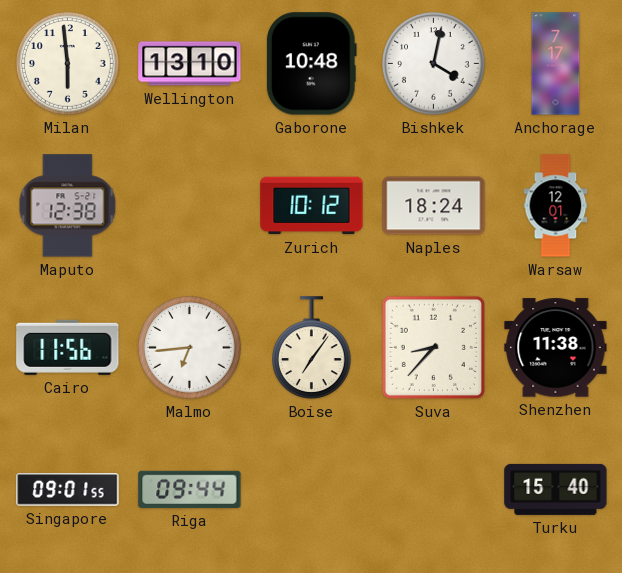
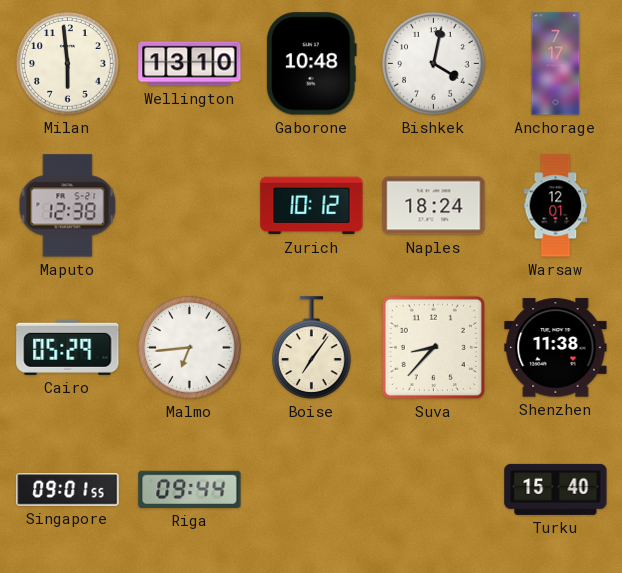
Cairo: 11:56 -> 05:29 (68, 347)
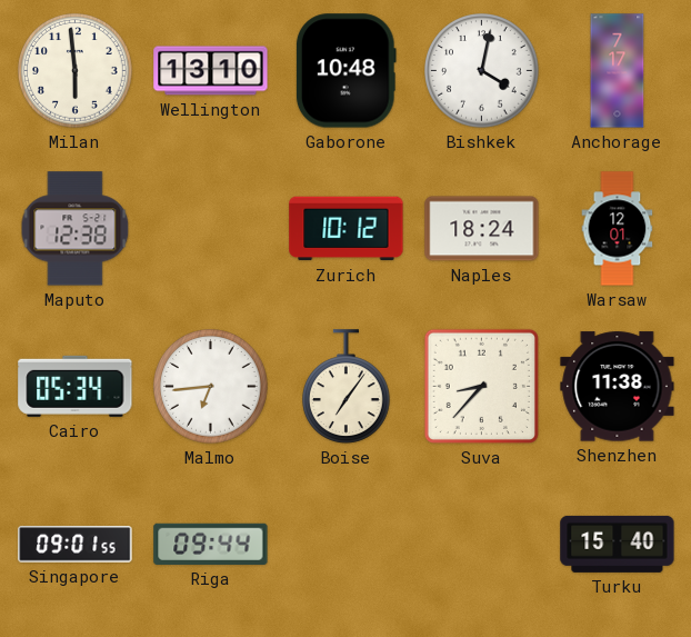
Cairo: 05:29 -> 05:34 (76, 386)
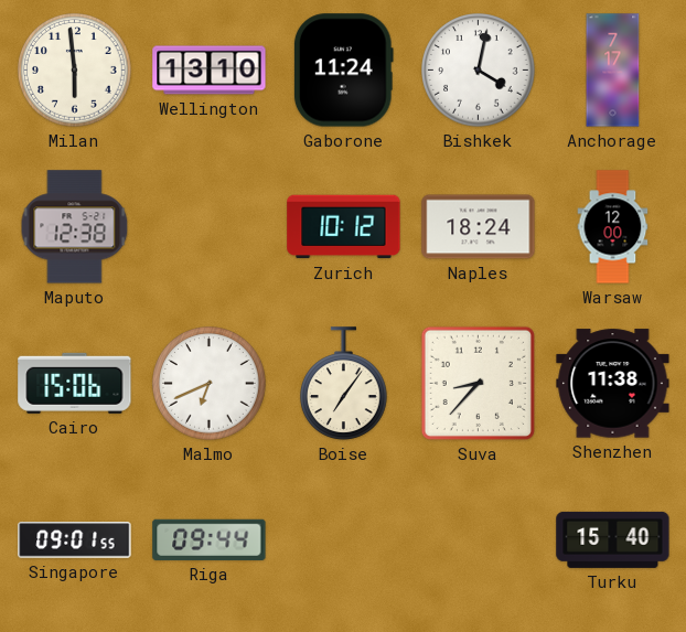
Gaborone: 10:48 -> 11:24 (343, 71)
Warsaw: 12:01 -> 12:00 (613, 227)
Cairo: 05:34 -> 15:06 (75, 383)
Malmo: 6:44 -> 6:41 (210, 384)
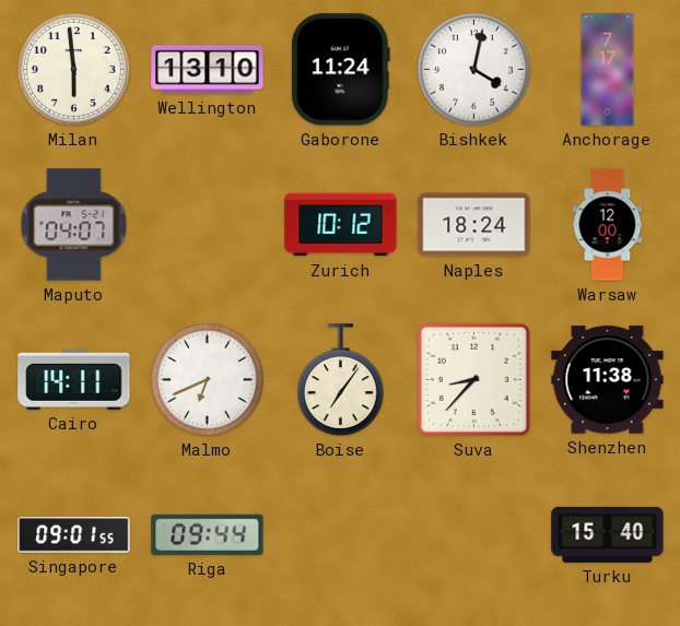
Maputo: 12:38 -> 04:07 (74, 225)
Cairo: 15:06 -> 14:11 (74, 379)
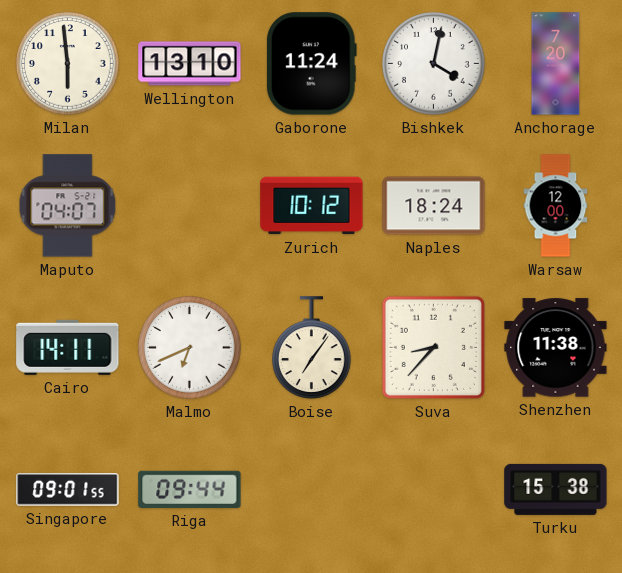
Anchorage: 7:17 -> 7:20 (556, 64)
Turku: 15:40 -> 15:38 (556, 489)
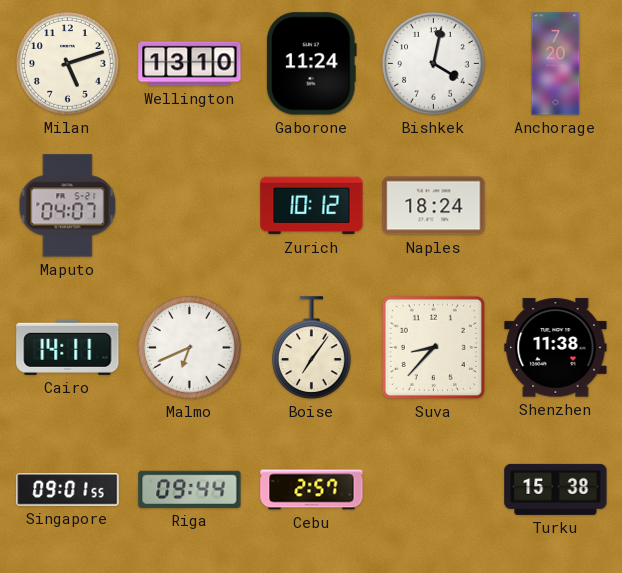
Milan: 5:59 -> 5:12 (68, 64)
Warsaw: 12:00 -> none (556, 206)
Cebu: none -> 2:57 (312, 490)
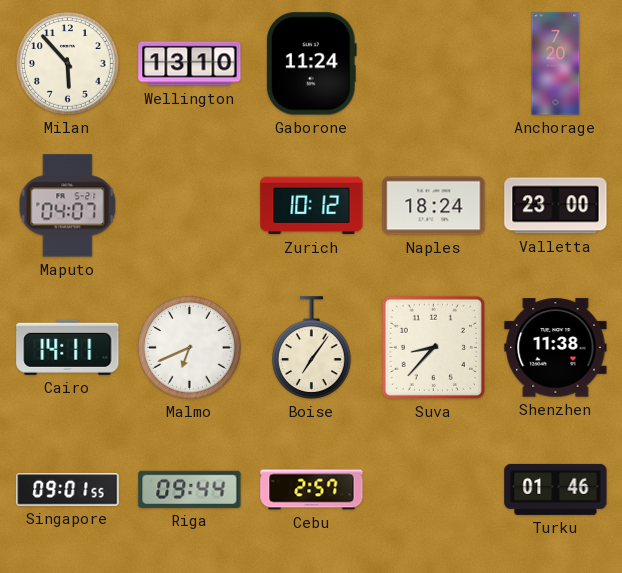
Milan: 5:12 -> 5:53 (68, 64)
Bishkek: 4:02 -> none (434, 64)
Valletta: none -> 23:00 (556, 206)
Turku: 15:38 -> 01:46 (556, 489)
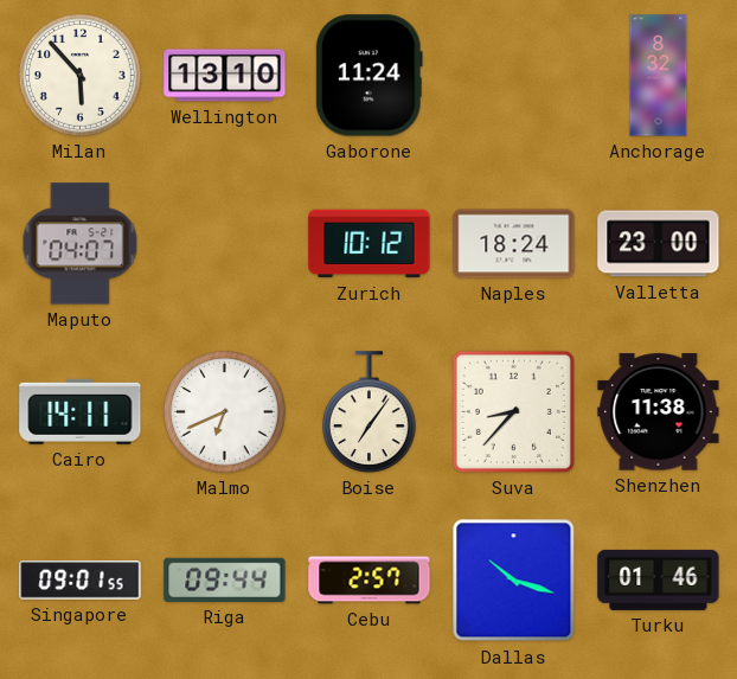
Anchorage: 7:20 -> 8:32 (659, 76)
Dallas: none -> 10:18 (514, 581)
